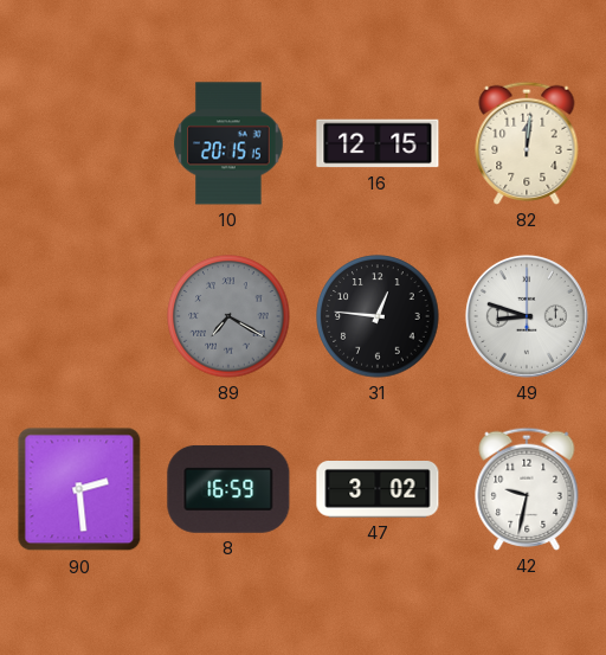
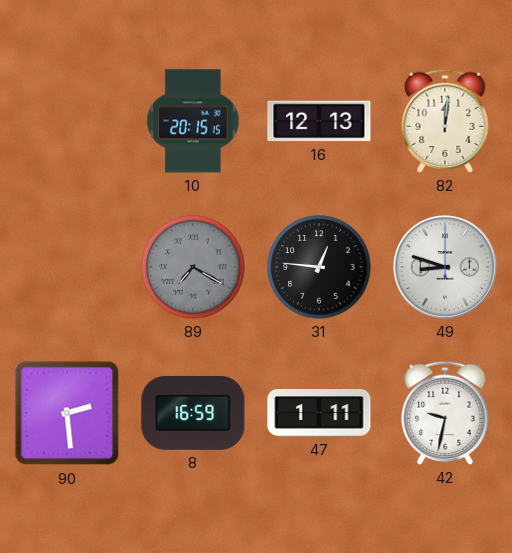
16: 12:15 -> 12:13 (319, 121)
47: 3:02 -> 1:11 (319, 413)
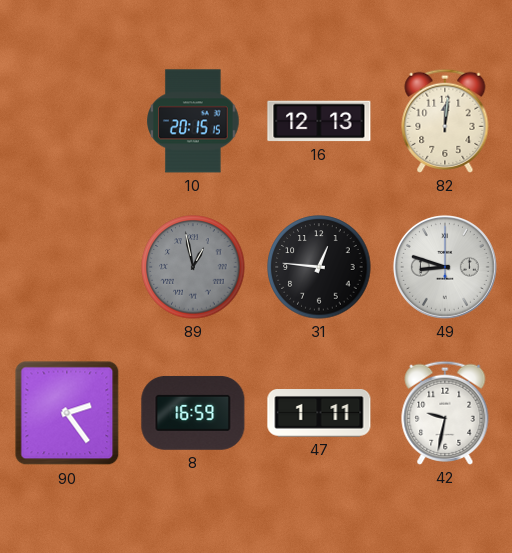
89: 7:20 -> 12:58 (193, 267)
90: 2:29 -> 2:24 (67, 413)
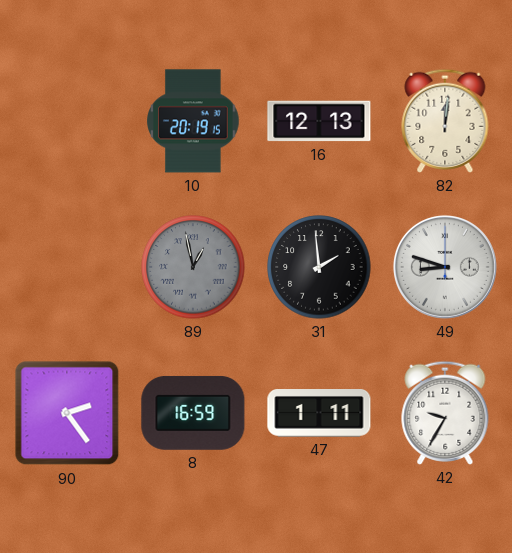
10: 20:15 -> 20:19 (193, 121)
31: 12:46 -> 1:59 (319, 267)
42: 9:32 -> 9:35 (445, 413)
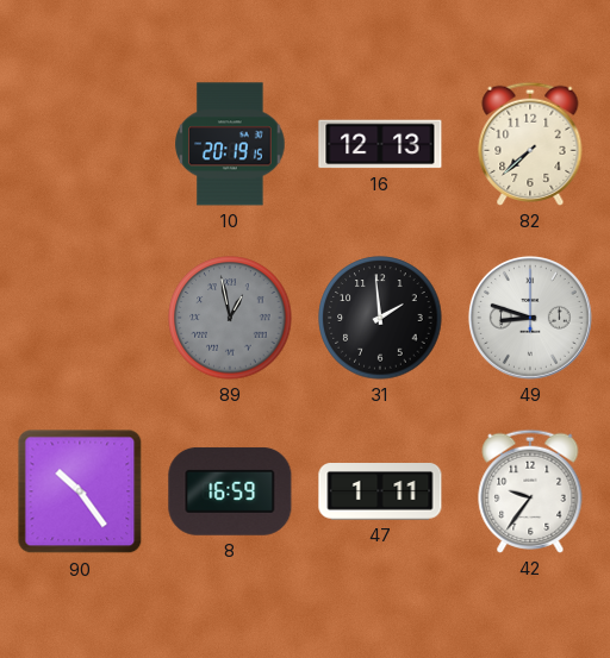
82: 12:01 -> 7:38 (530, 144)
90: 2:24 -> 10:24 (80, 491)
42: 9:35 -> 9:36 (530, 491)
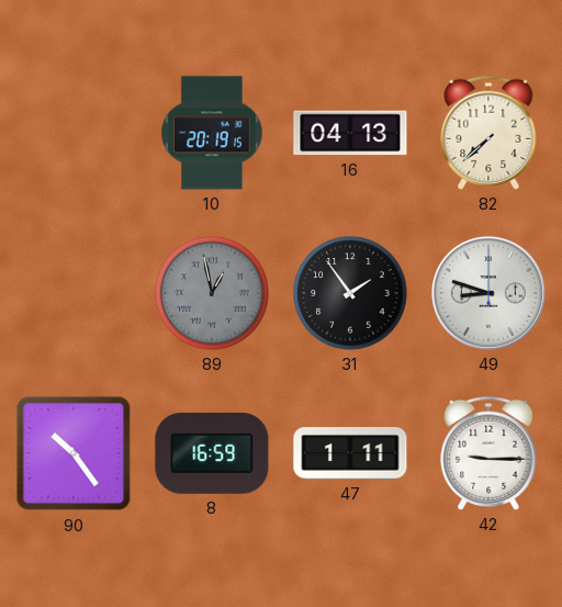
16: 12:13 -> 04:13 (350, 133)
31: 1:59 -> 1:54 (350, 293)
42: 9:36 -> 9:15 (488, 453)
